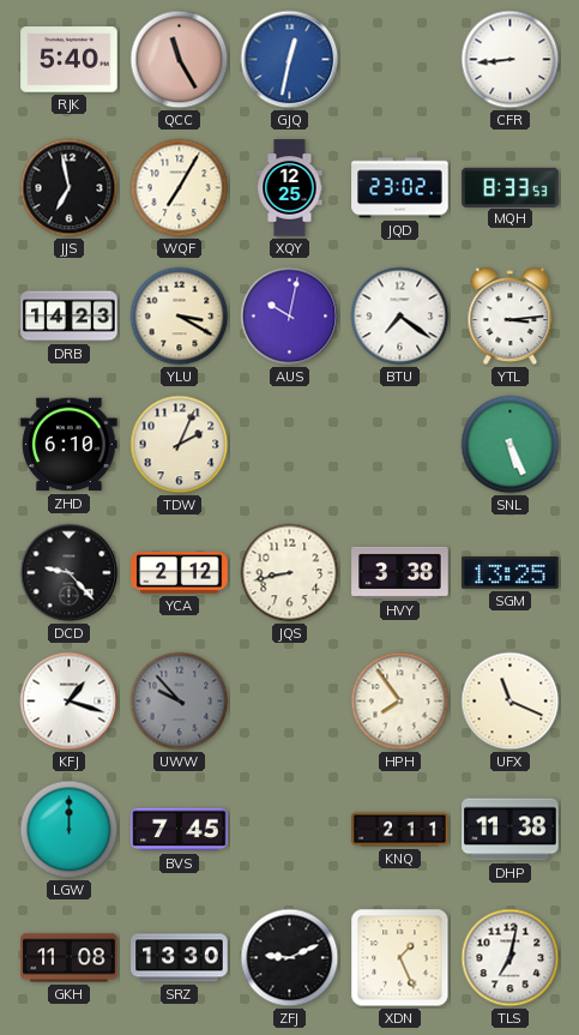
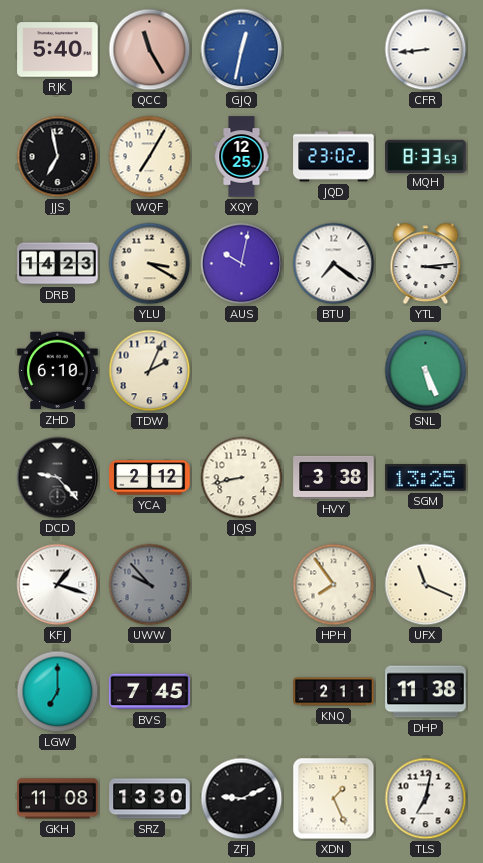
LGW: 12:00 -> 7:00 (58, 692)
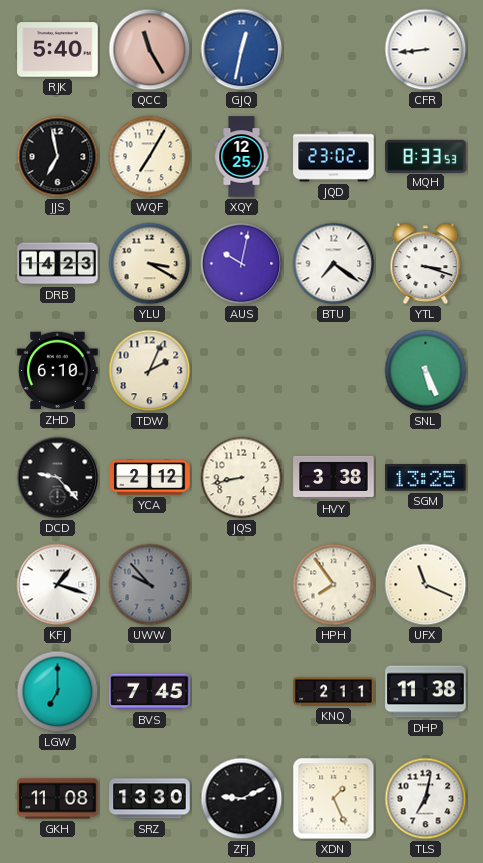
YTL: 3:14 -> 3:18 (426, 264)
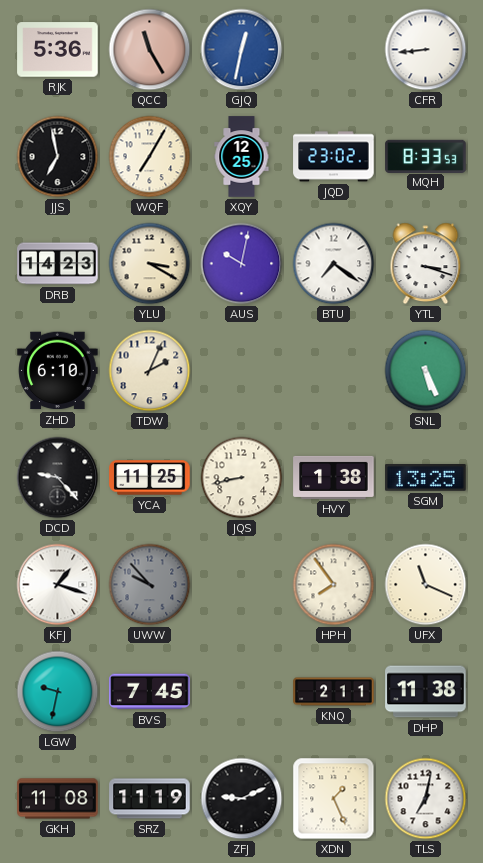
RJK: 5:40 -> 5:36 (58, 50)
YCA: 2:12 -> 11:25 (150, 478)
HVY: 3:38 -> 1:38 (334, 477)
LGW: 7:00 -> 9:32 (58, 692)
SRZ: 13:30 -> 11:19 (150, 799)
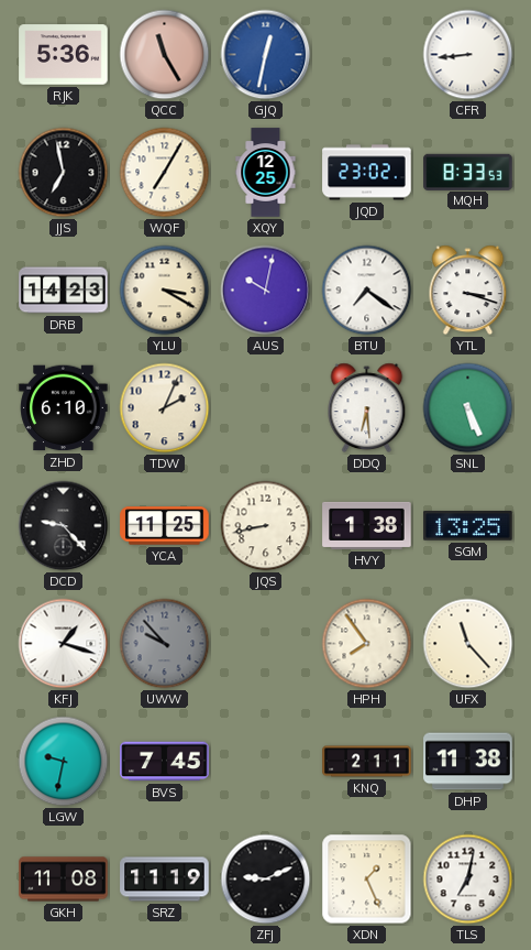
DDQ: none -> 6:29 (367, 408)
UFX: 11:19 -> 11:23 (468, 644)
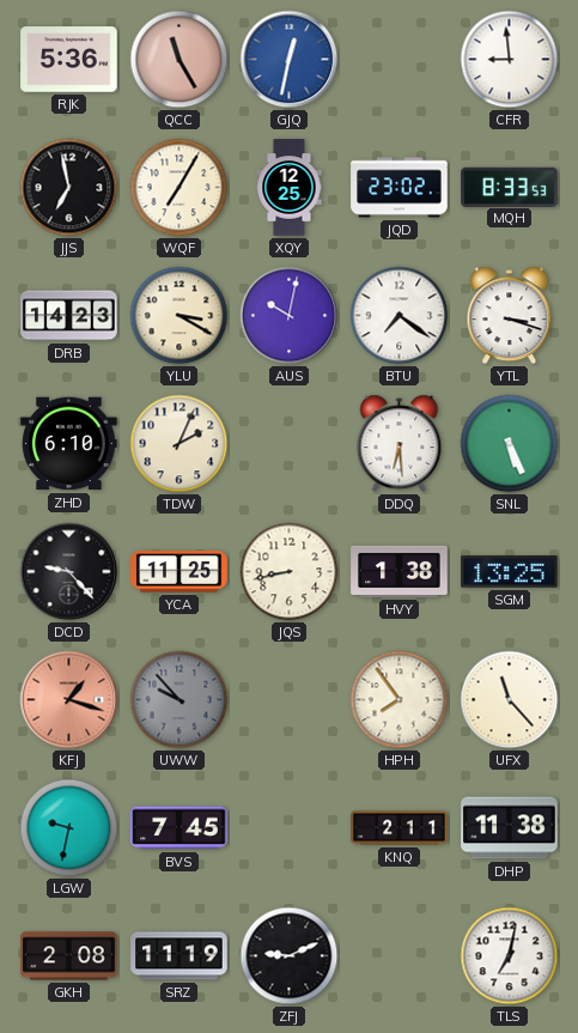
CFR: 8:44 -> 8:59 (510, 60)
KFJ dial: white -> salmon (69, 700)
GKH: 11:08 -> 2:08 (69, 956)
XDN: 1:26 -> none (367, 880)
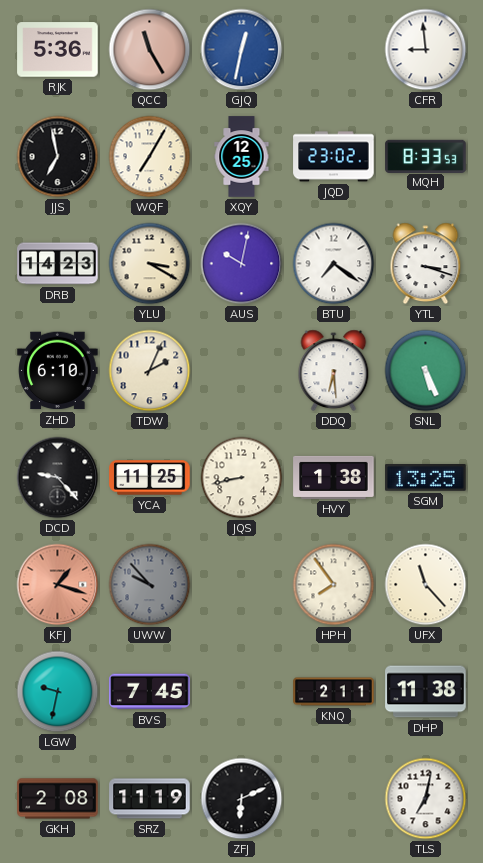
ZFJ: 9:11 -> 6:11 (242, 799)
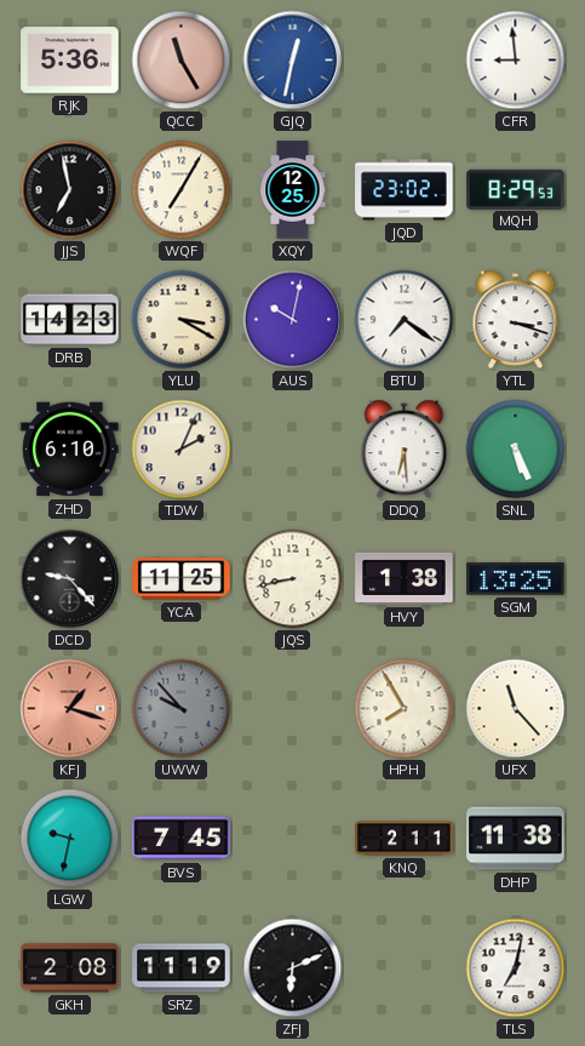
MQH: 8:33 -> 8:29 (516, 189)
HPH: 7:54 -> 7:55 (405, 709)
